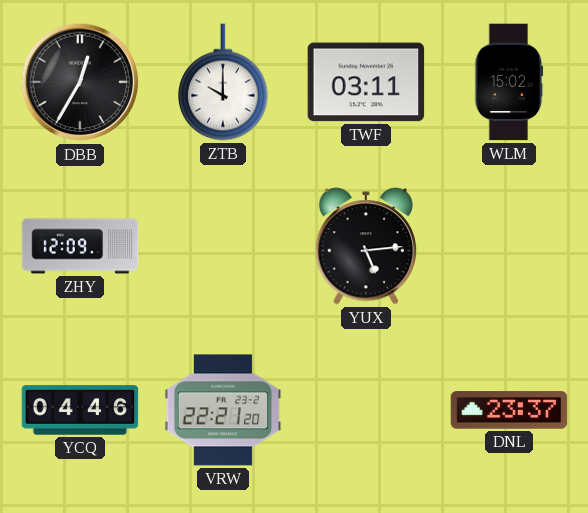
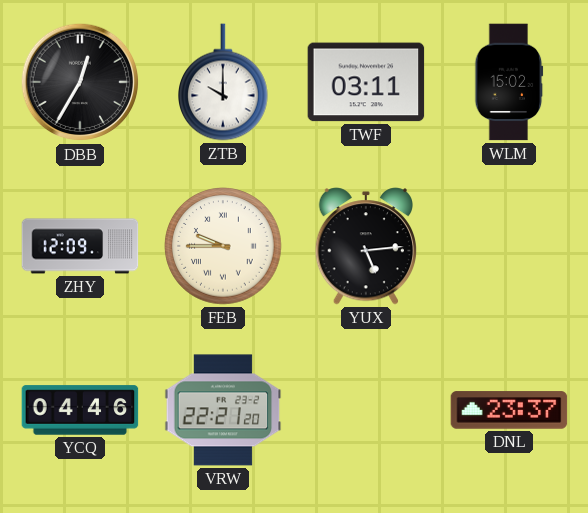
FEB: none -> 9:45 (223, 246)
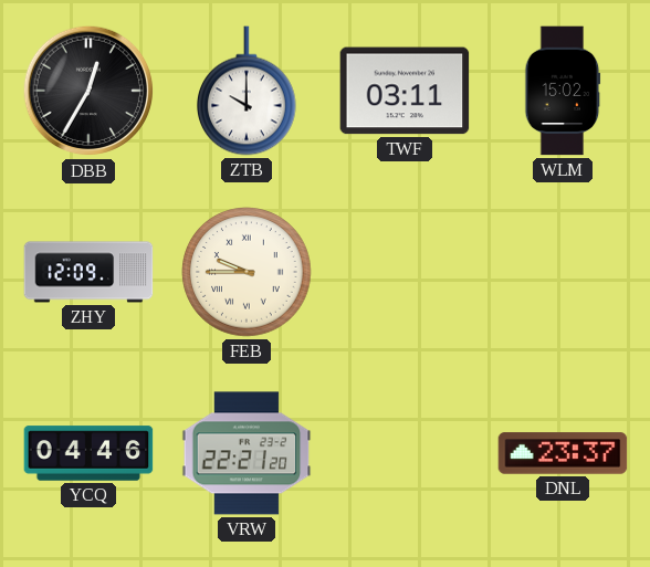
YUX: 5:14 -> none (365, 246)
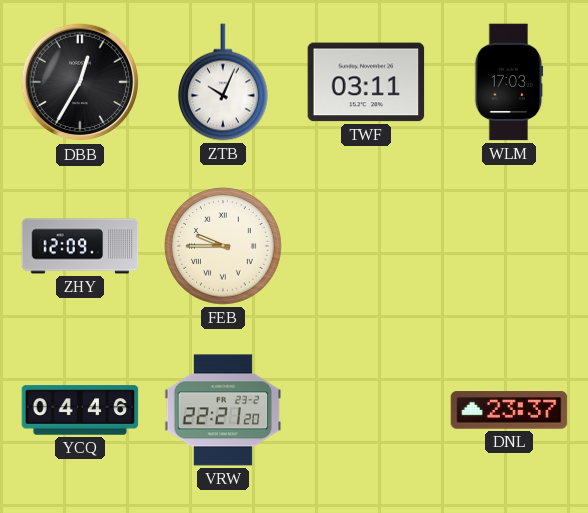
ZTB: 10:00 -> 10:04 (224, 82)
WLM: 15:02 -> 17:03 (509, 82)
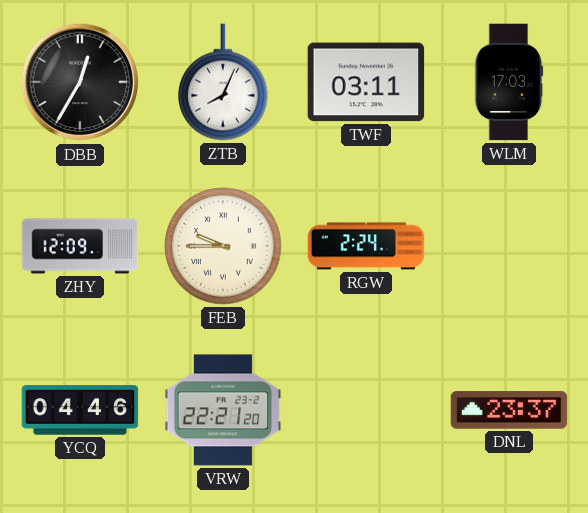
ZTB: 10:04 -> 8:04 (224, 82)
RGW: none -> 2:24 (366, 246)
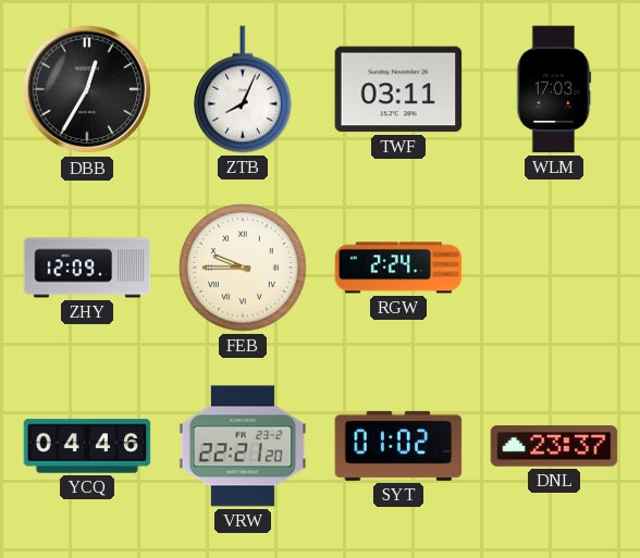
SYT: none -> 01:02 (398, 446)
